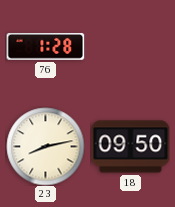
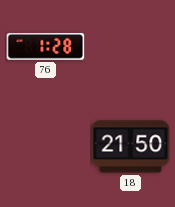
23: 8:13 -> none (45, 146)
18: 09:50 -> 21:50 (130, 147)
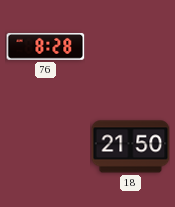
76: 1:28 -> 8:28 (45, 46)
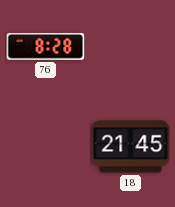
18: 21:50 -> 21:45 (130, 147)
